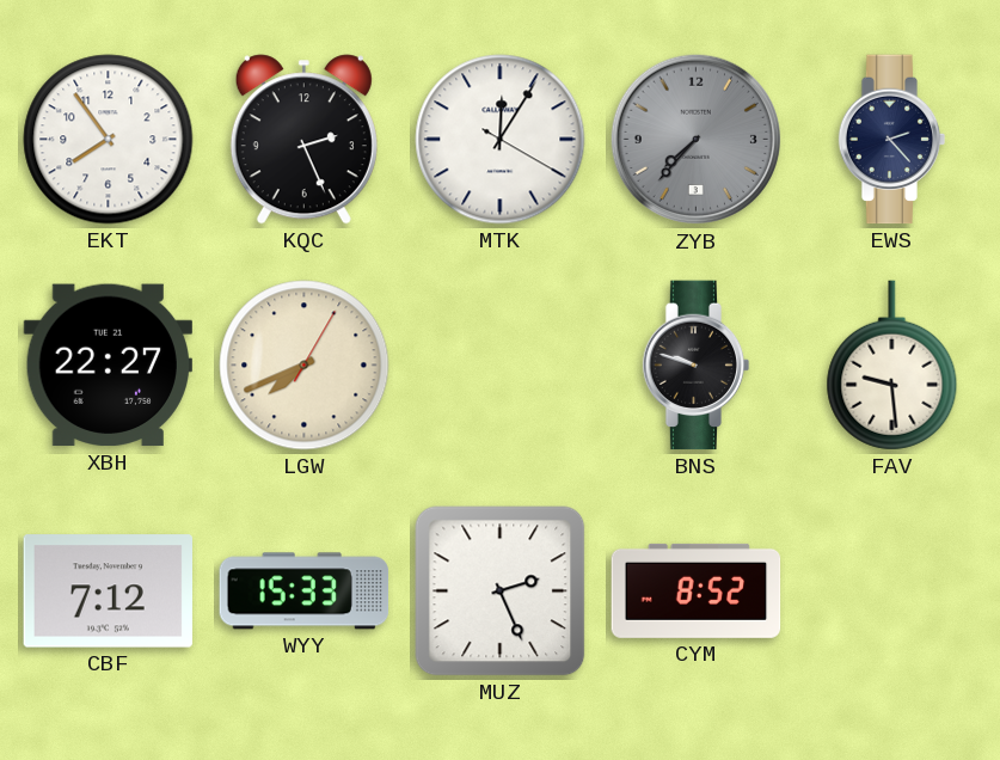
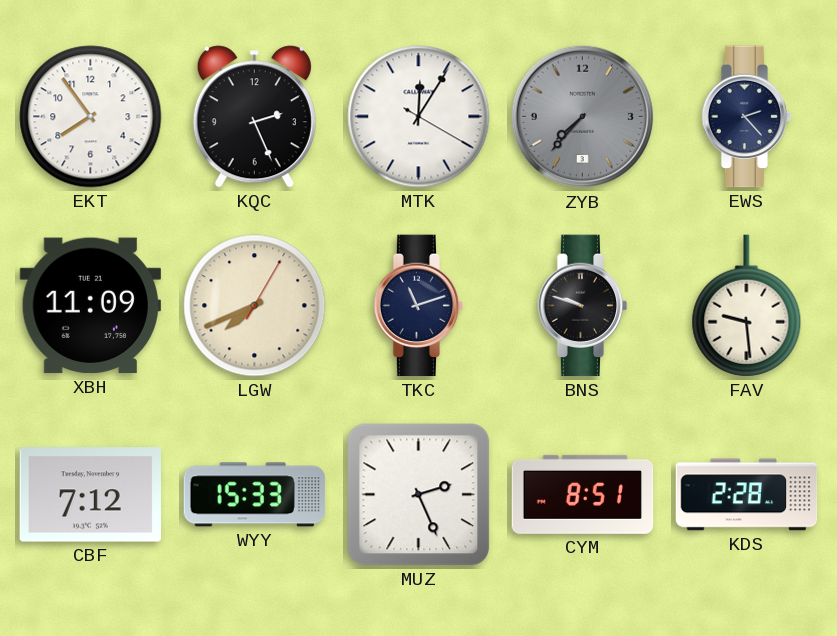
XBH: 22:27 -> 11:09 (90, 306)
TKC: none -> 11:12 (419, 306)
CYM: 8:52 -> 8:51 (583, 494)
KDS: none -> 2:28 (747, 495)
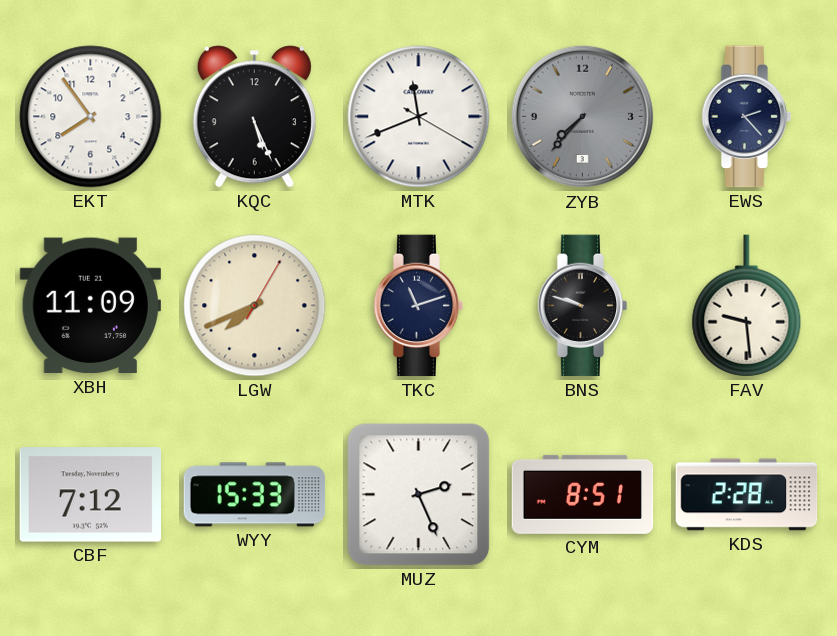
KQC: 2:26 -> 5:26 (254, 117)
MTK: 12:05 -> 11:41 (419, 117)
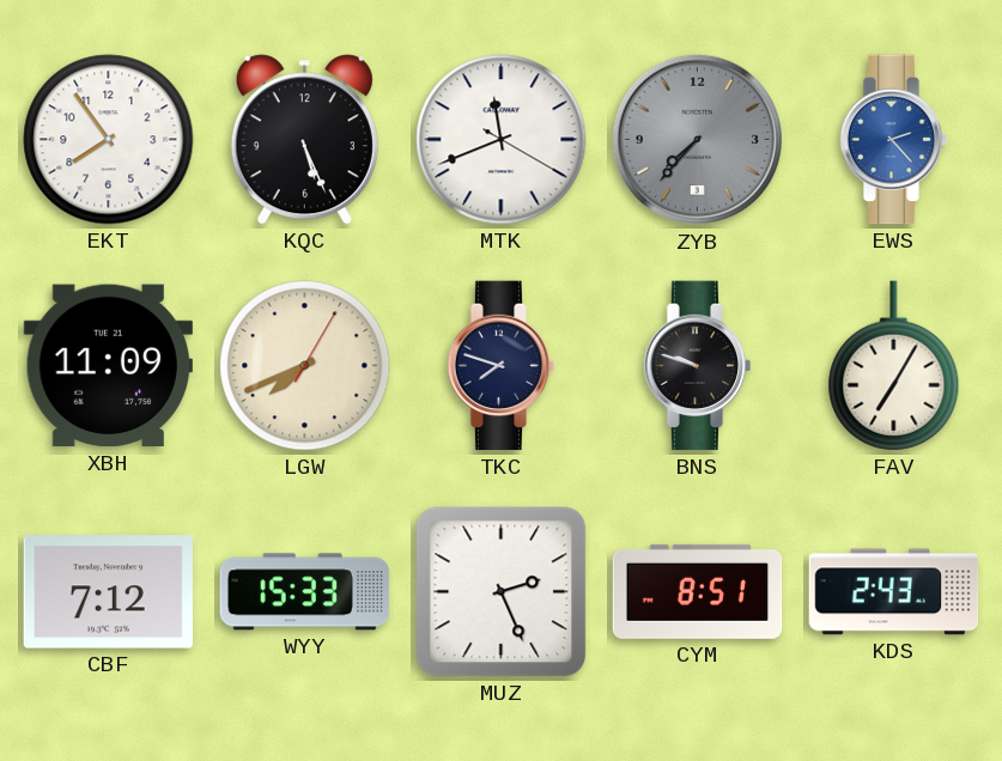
EWS dial: navy -> blue (894, 140)
TKC: 11:12 -> 7:48 (502, 366)
FAV: 9:29 -> 7:05 (894, 366)
KDS: 2:28 -> 2:43 (894, 592)
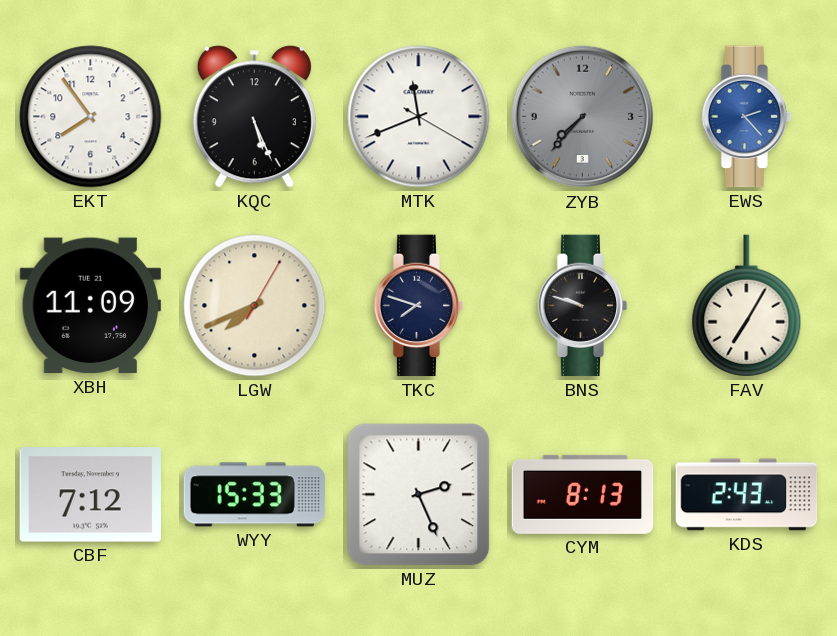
CYM: 8:51 -> 8:13 (583, 494)
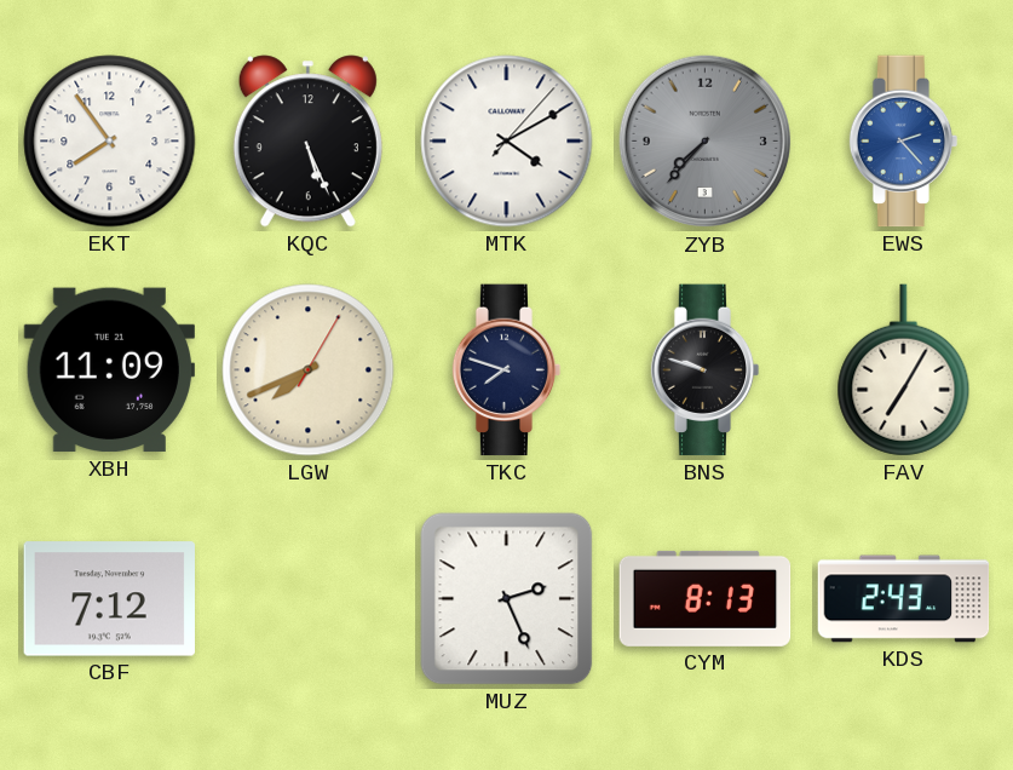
MTK: 11:41 -> 4:10 (507, 142)
WYY: 15:33 -> none (255, 495)
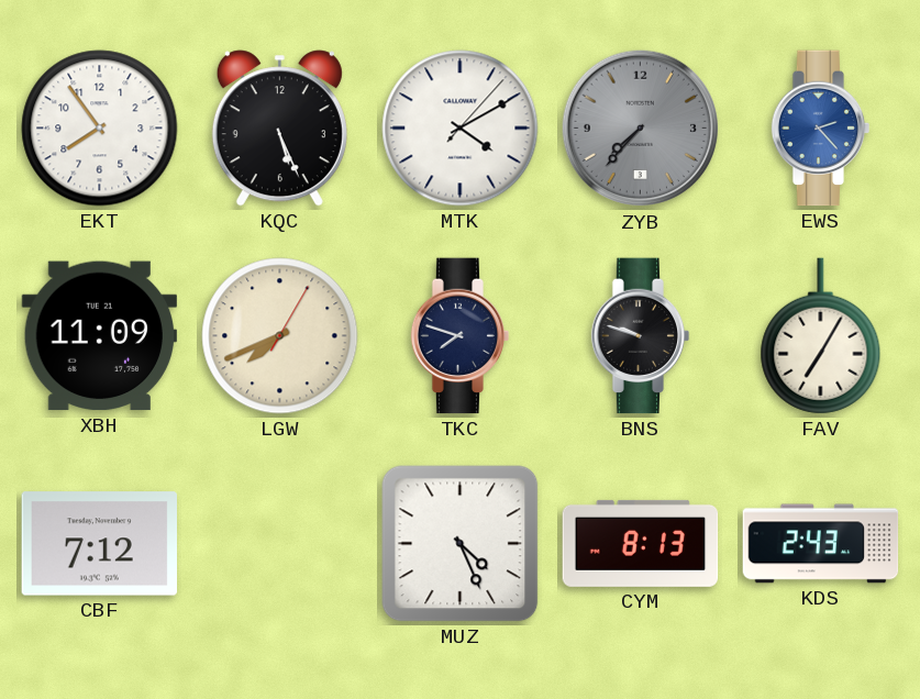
MUZ: 2:26 -> 4:26 (461, 544)
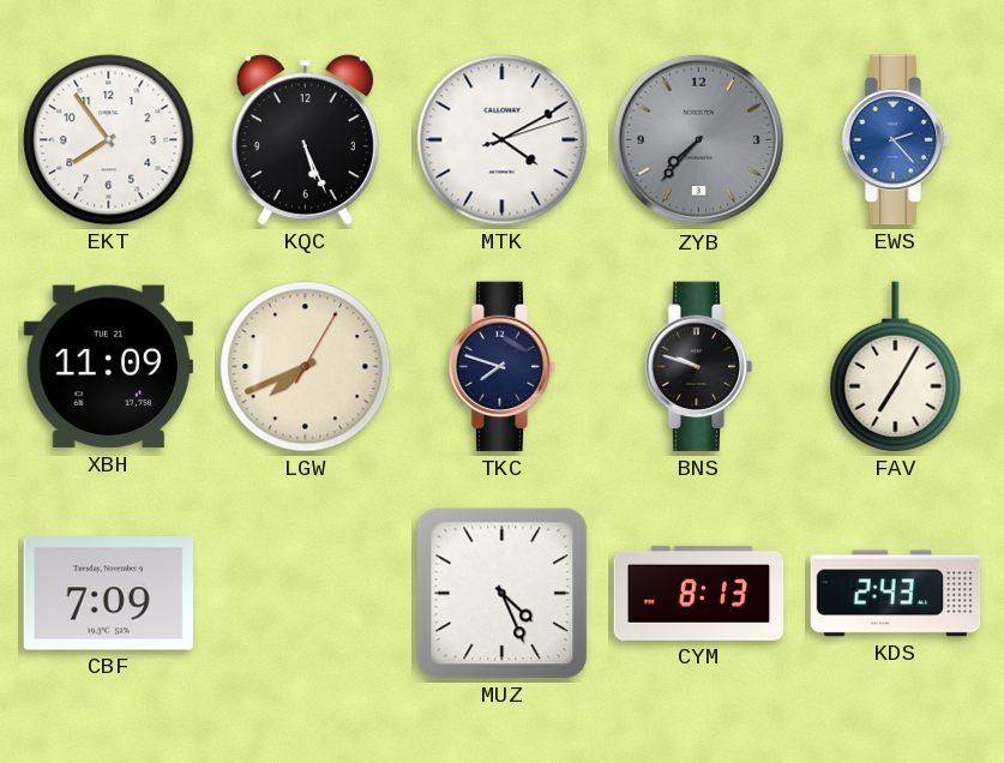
MTK: 4:10:07 -> 4:10:12 (503, 140)
CBF: 7:12 -> 7:09 (109, 594)
